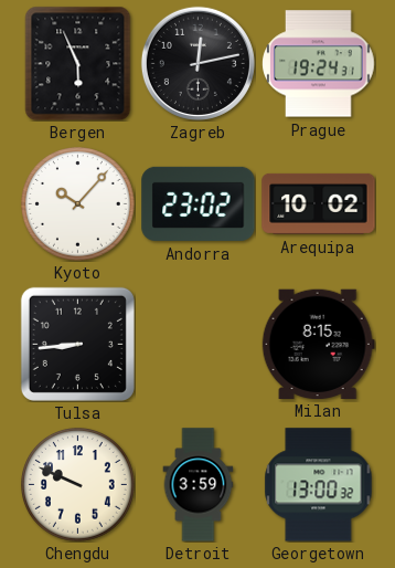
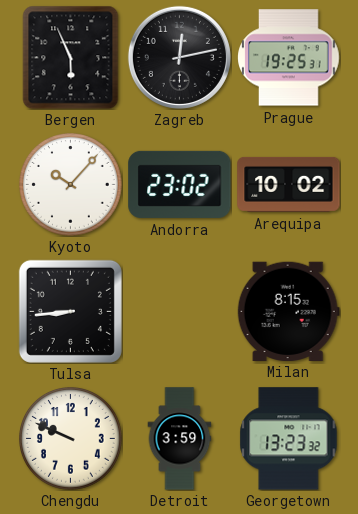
Prague: 19:24 -> 19:25 (289, 58)
Georgetown: 13:00 -> 13:23 (289, 439)
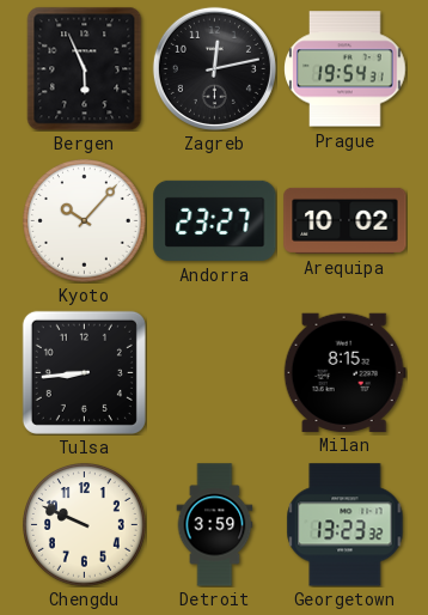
Prague: 19:25 -> 19:54 (346, 69)
Andorra: 23:02 -> 23:27 (215, 220)
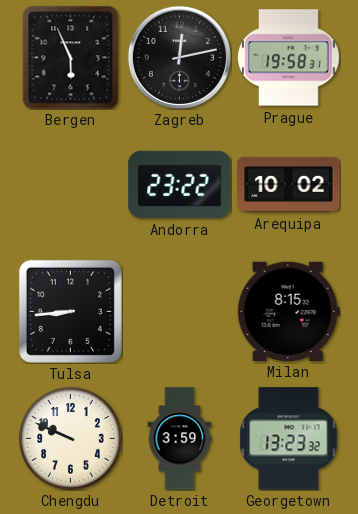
Prague: 19:54 -> 19:58 (289, 58)
Kyoto: 10:07 -> none (85, 221)
Andorra: 23:27 -> 23:22 (180, 184)
